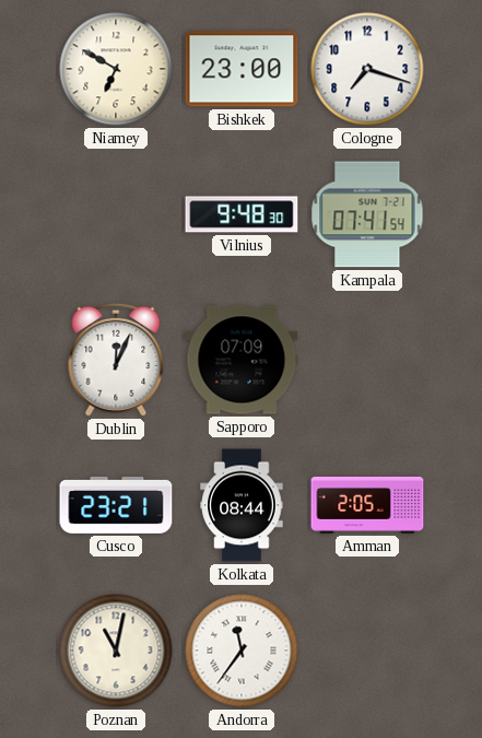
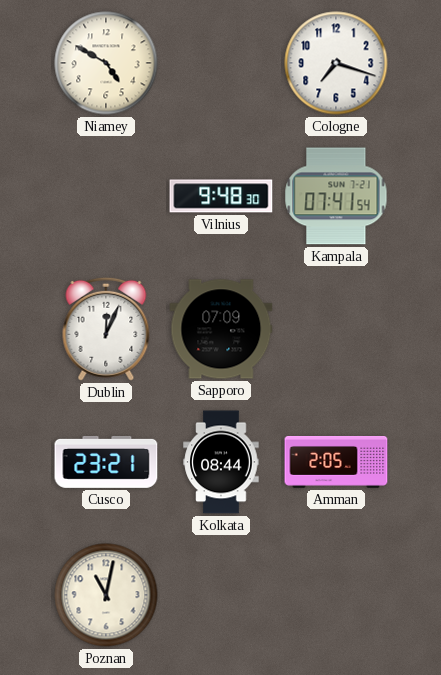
Niamey: 6:50 -> 4:50 (106, 63)
Bishkek: 23:00 -> none (242, 69)
Andorra: 11:36 -> none (242, 651)
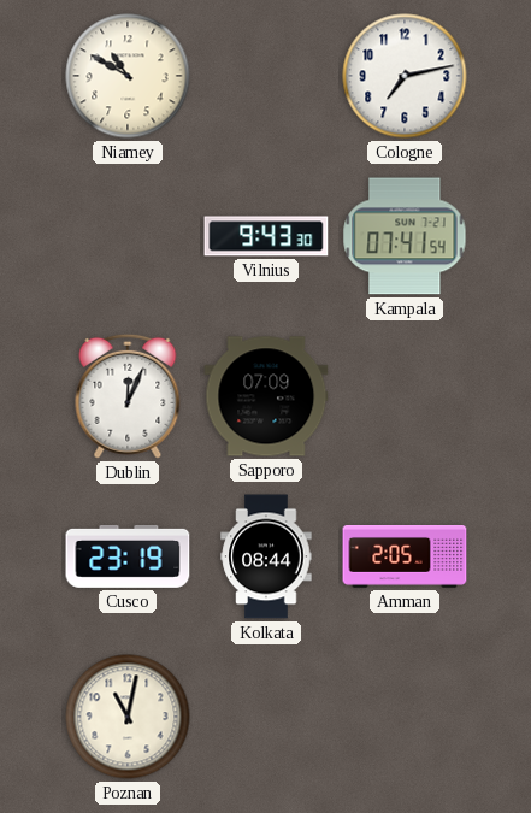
Niamey: 4:50 -> 10:50 (128, 76)
Cologne: 7:18 -> 7:13 (405, 76)
Vilnius: 9:48 -> 9:43 (266, 236)
Cusco: 23:21 -> 23:19 (128, 556)
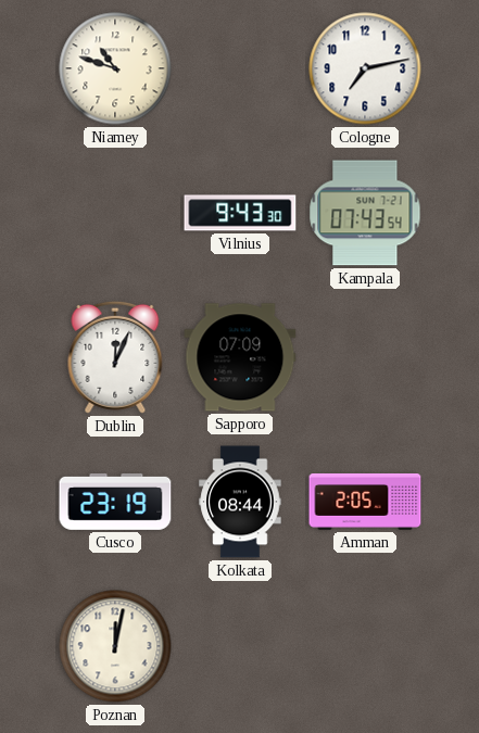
Niamey: 10:50 -> 10:48 (115, 68)
Kampala: 07:41 -> 07:43 (365, 213)
Poznan: 11:02 -> 12:02 (115, 646)
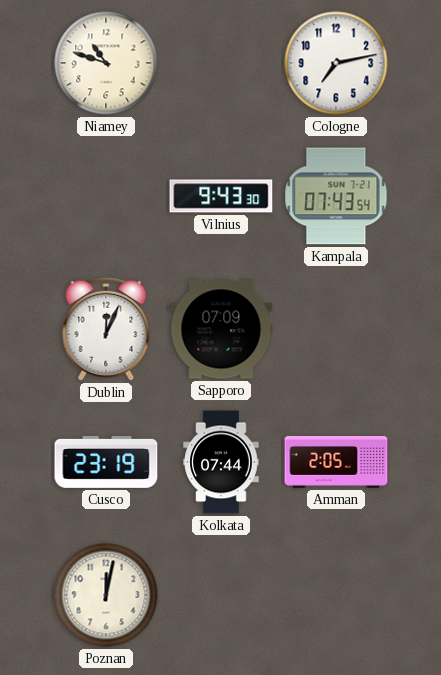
Kolkata: 08:44 -> 07:44 (221, 462)
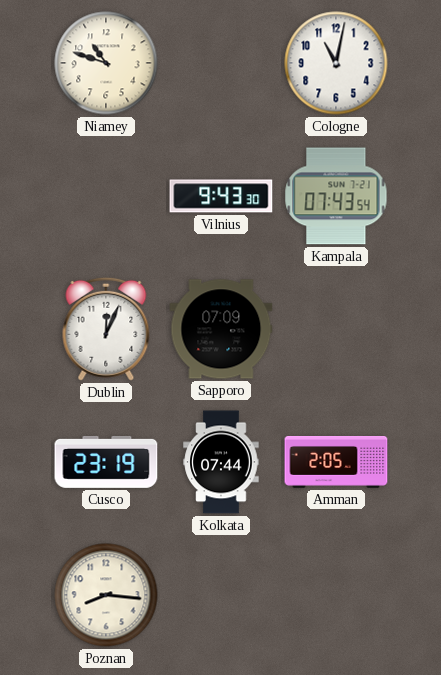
Cologne: 7:13 -> 11:02 (336, 63)
Poznan: 12:02 -> 8:16 (106, 595)
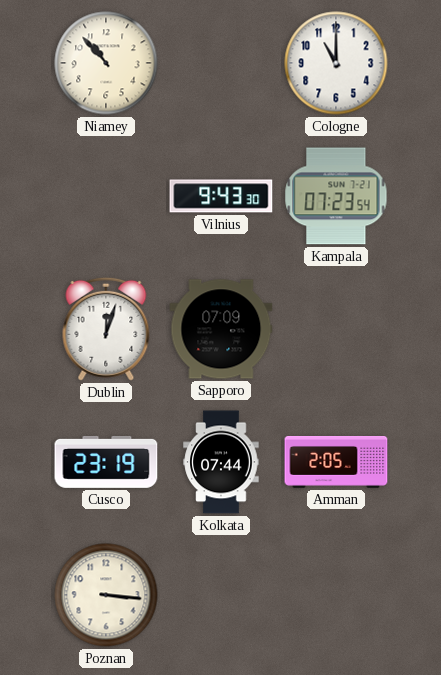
Niamey: 10:48 -> 10:53 (106, 63)
Cologne: 11:02 -> 11:00 (336, 63)
Kampala: 07:43 -> 07:23 (336, 196)
Dublin: 12:04 -> 12:03 (106, 329)
Poznan: 8:16 -> 3:16 (106, 595)
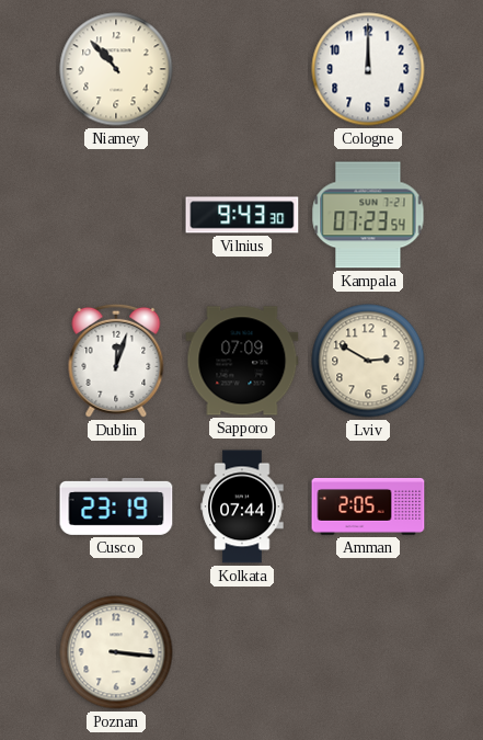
Cologne: 11:00 -> 12:00 (368, 69)
Lviv: none -> 2:50 (368, 361)
